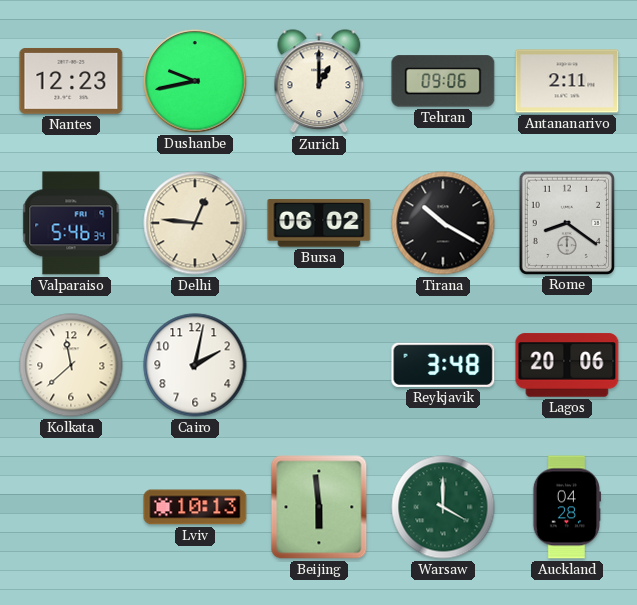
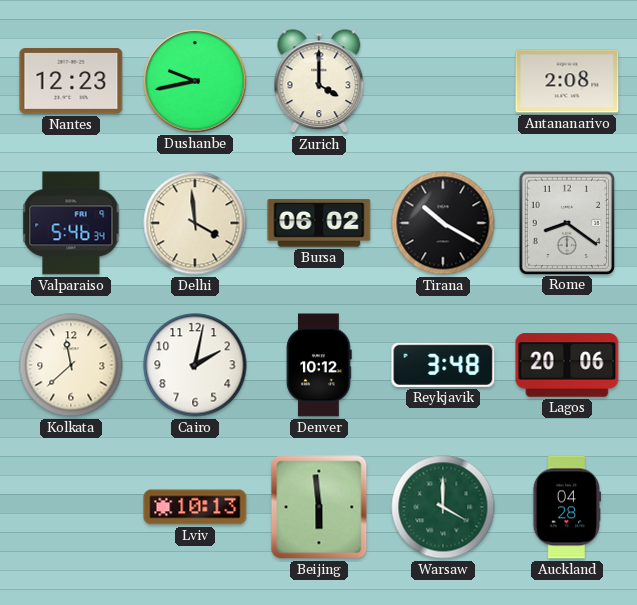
Zurich: 1:00 -> 4:00 (319, 82)
Tehran: 09:06 -> none (443, 81)
Antananarivo: 2:11 -> 2:08 (567, 81)
Delhi: 12:46 -> 3:59 (195, 223)
Denver: none -> 10:12 (319, 365)
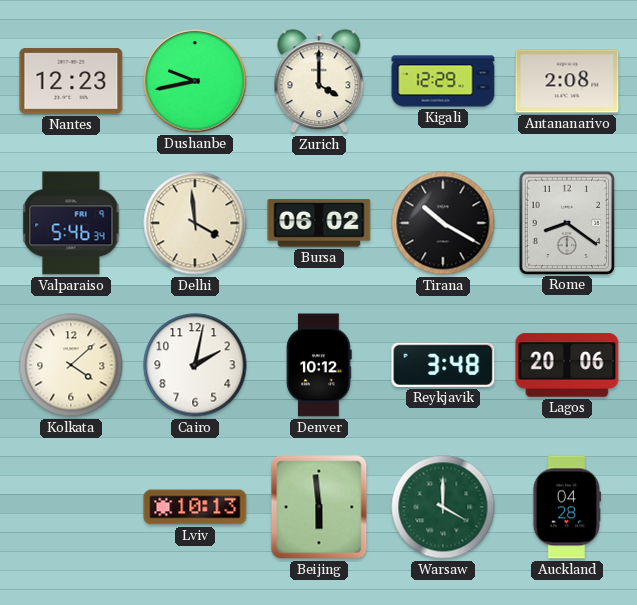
Kigali: none -> 12:29 (443, 81)
Kolkata: 11:38 -> 4:08 (71, 365)
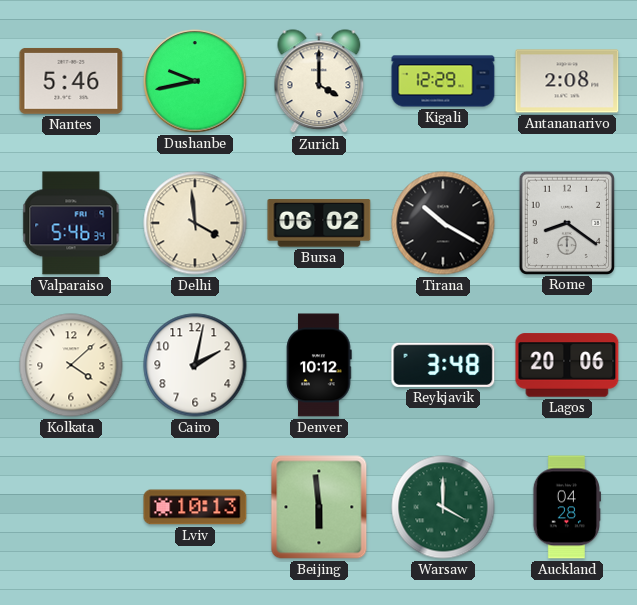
Nantes: 12:23 -> 5:46 (71, 81)
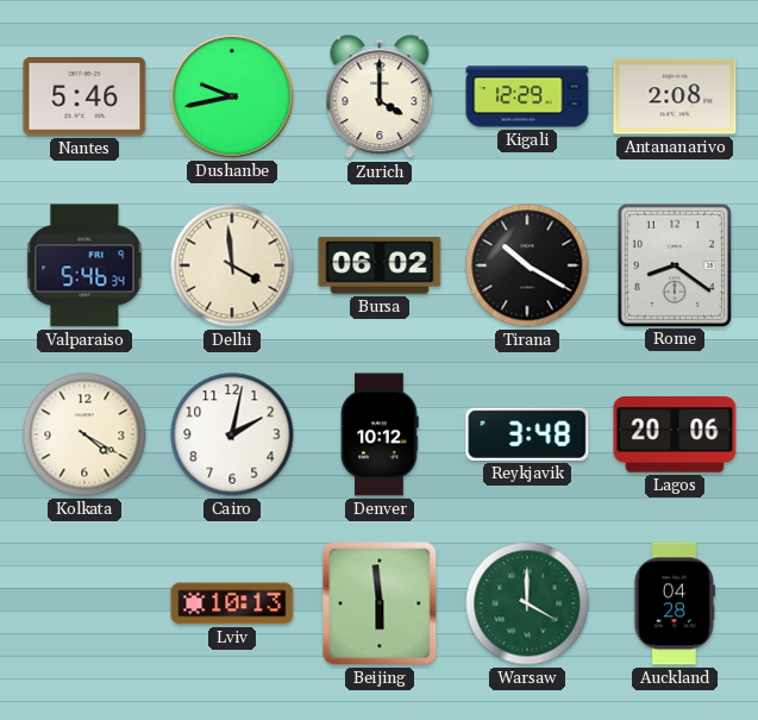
Kolkata: 4:08 -> 4:20 (84, 434)
